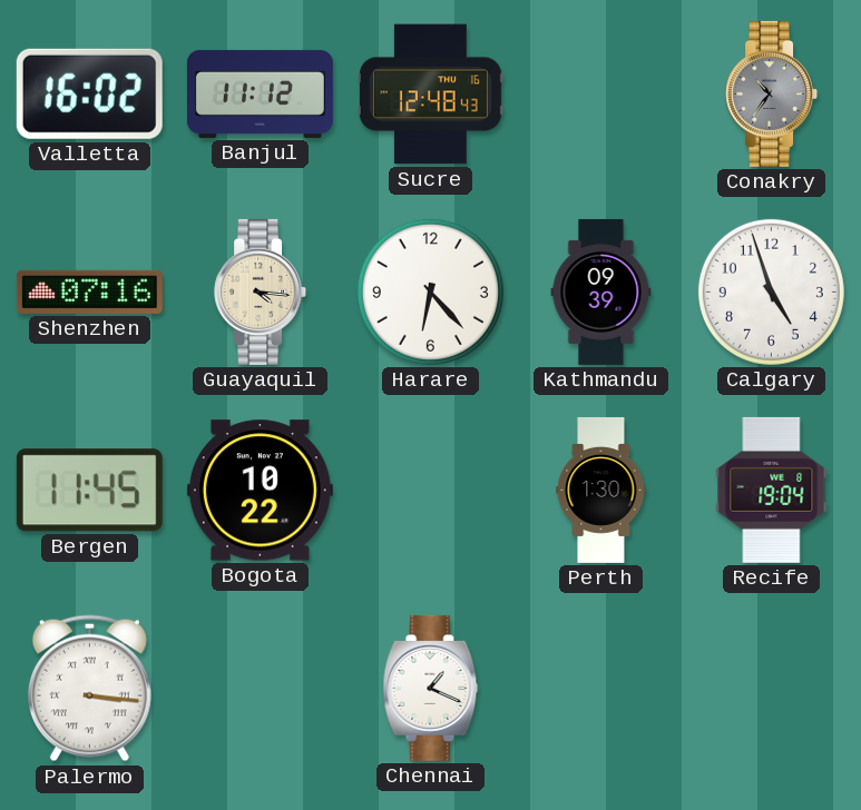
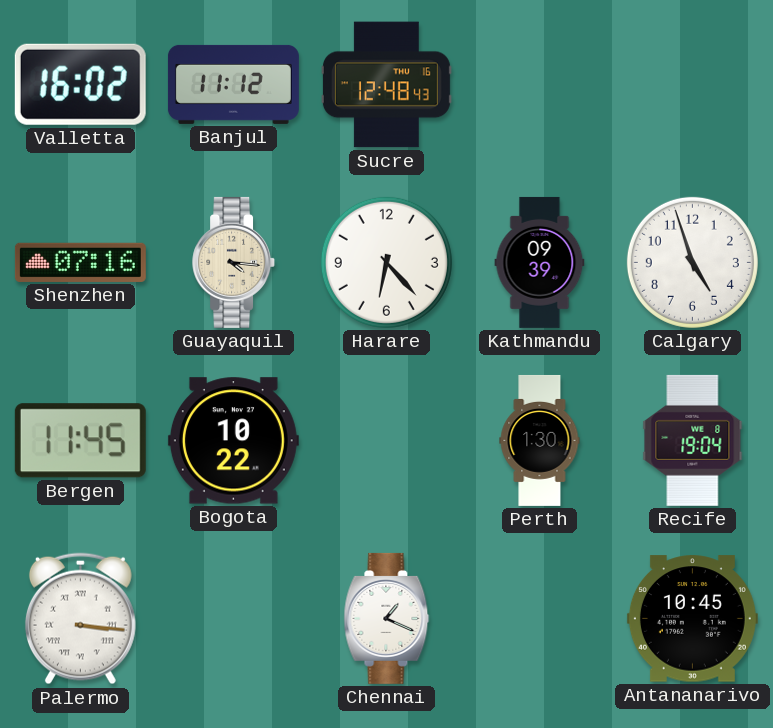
Conakry: 10:36 -> none (772, 93)
Antananarivo: none -> 10:45 (692, 619)
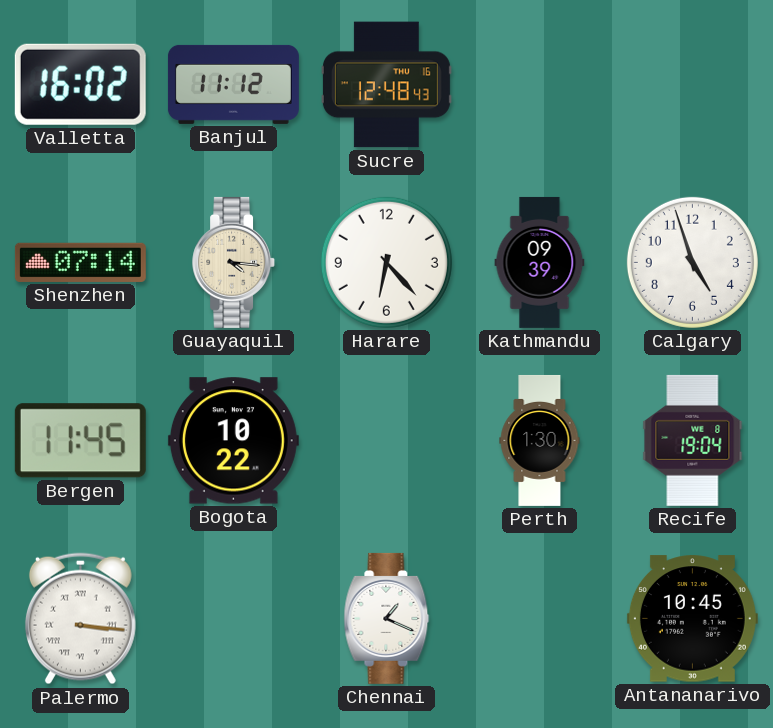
Shenzhen: 07:16 -> 07:14 (80, 262)
